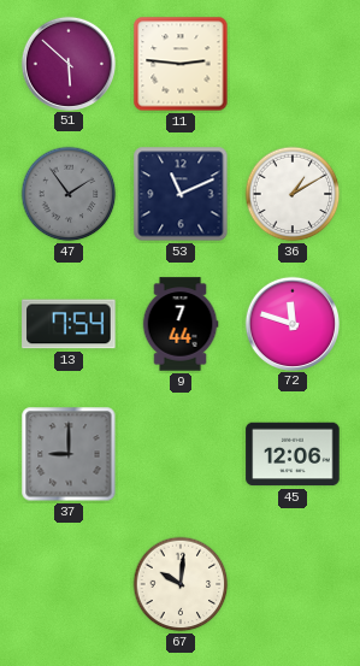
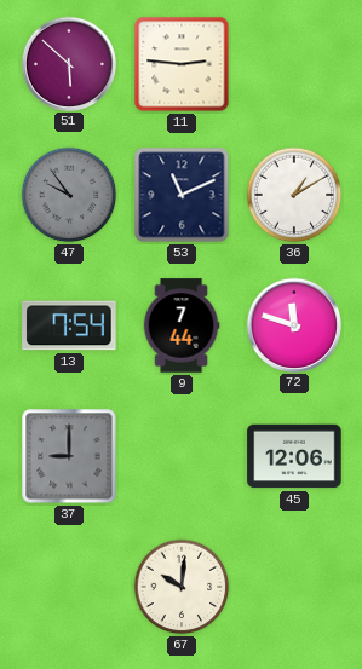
47: 1:54 -> 9:54 (69, 195)
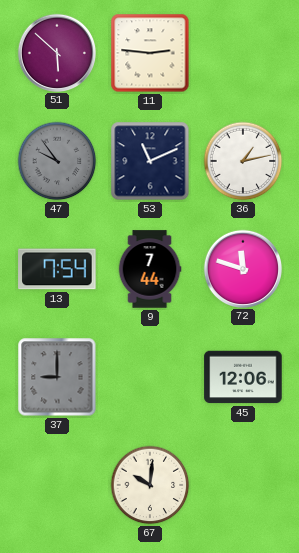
36: 1:10 -> 1:13 (243, 161)
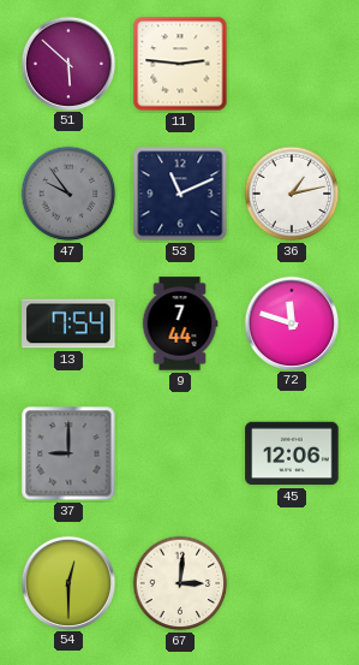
54: none -> 12:30 (67, 582)
67: 10:01 -> 3:01 (180, 583)
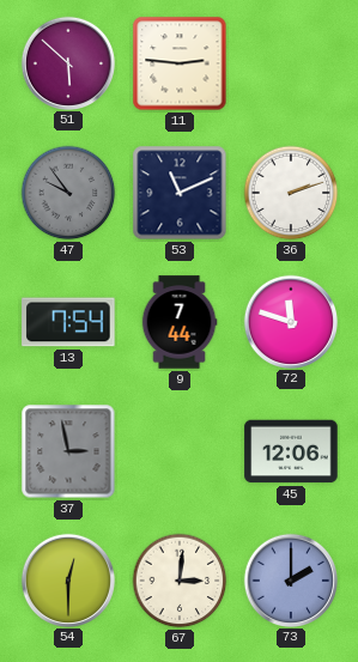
36: 1:13 -> 2:12 (291, 193)
37: 9:00 -> 2:58 (68, 451)
73: none -> 2:00 (290, 579)
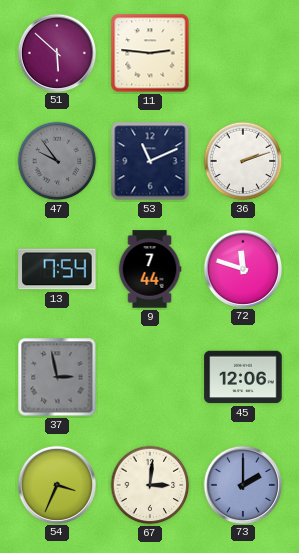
54: 12:30 -> 3:34 (56, 484)
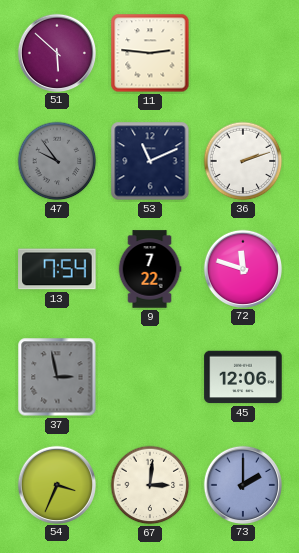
9: 7:44 -> 7:22 (150, 269)
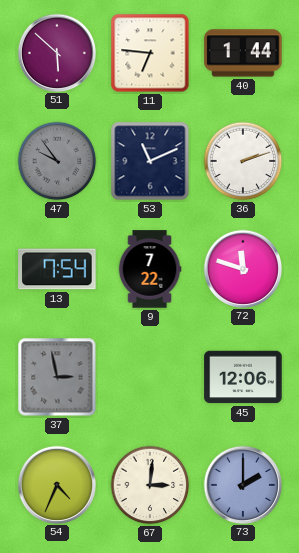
11: 2:46 -> 6:46 (150, 53)
40: none -> 1:44 (243, 53)
54: 3:34 -> 4:34 (56, 484)
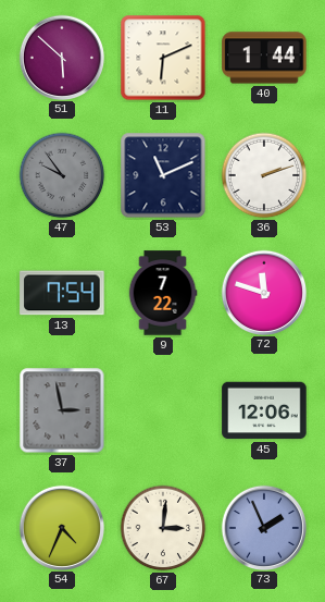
11: 6:46 -> 6:11 (163, 58)
73: 2:00 -> 1:56 (263, 527)
